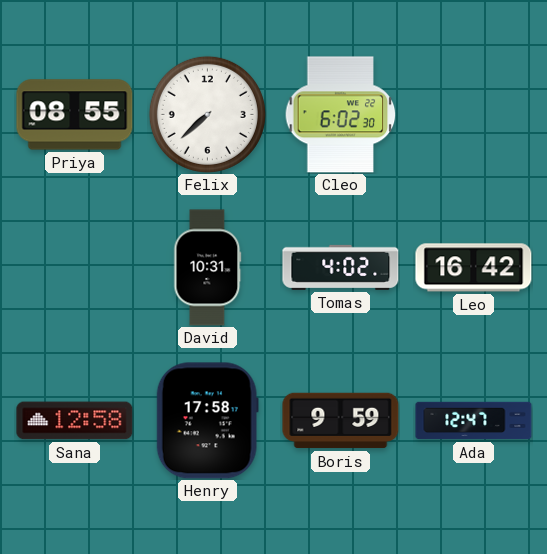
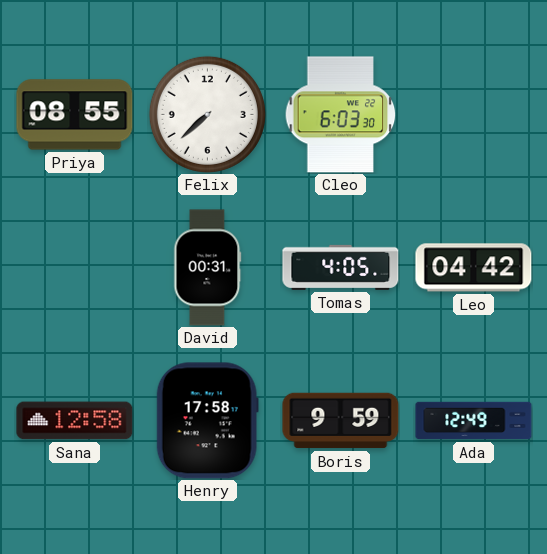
Cleo: 6:02 -> 6:03 (341, 115)
David: 10:31 -> 00:31 (208, 268)
Tomas: 4:02 -> 4:05 (341, 267)
Leo: 16:42 -> 04:42 (474, 268)
Ada: 12:47 -> 12:49 (474, 421)
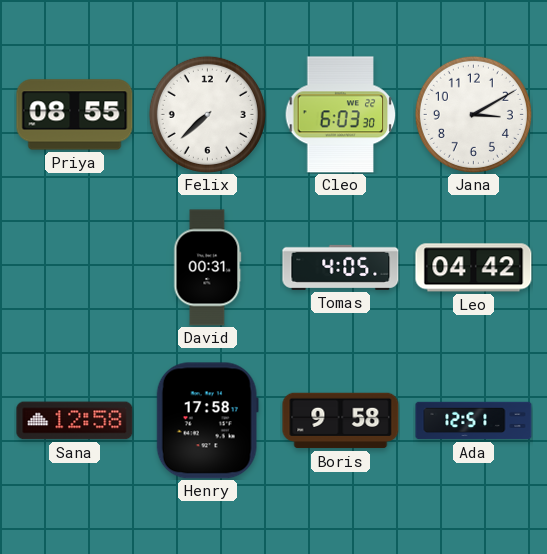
Jana: none -> 3:10 (473, 114)
Boris: 9:59 -> 9:58 (341, 421)
Ada: 12:49 -> 12:51 (474, 421)
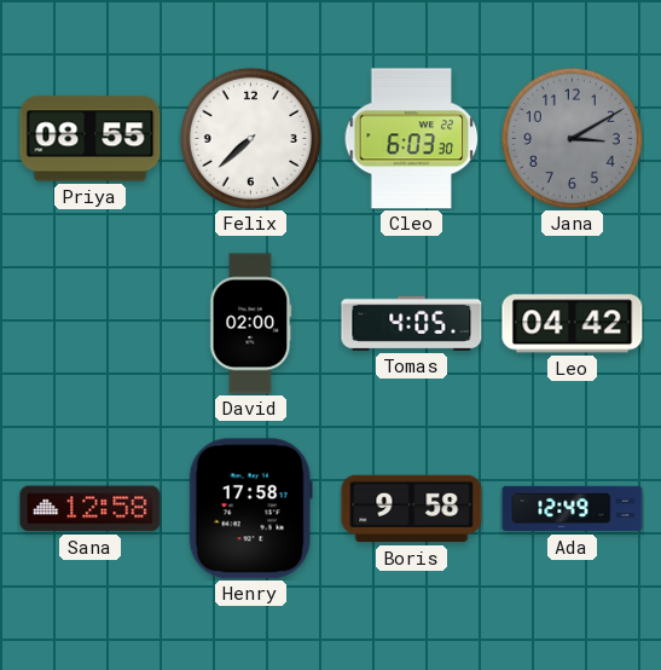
Jana dial: white -> grey (572, 138)
David: 00:31 -> 02:00 (251, 324)
Ada: 12:51 -> 12:49 (573, 509)
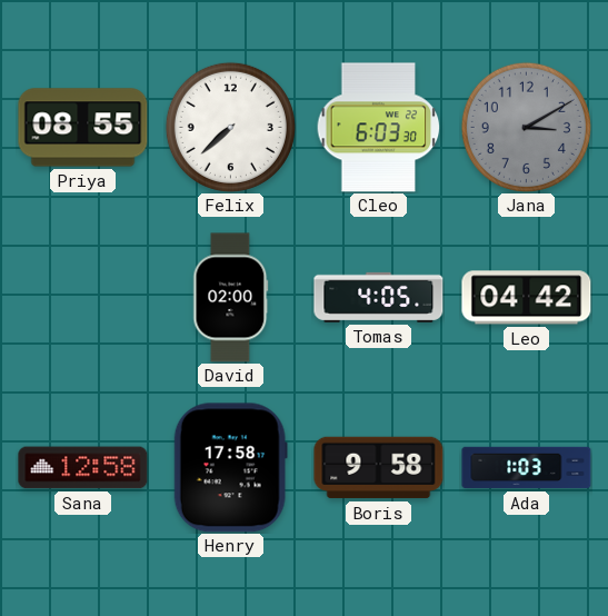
Ada: 12:49 -> 1:03 (527, 468)
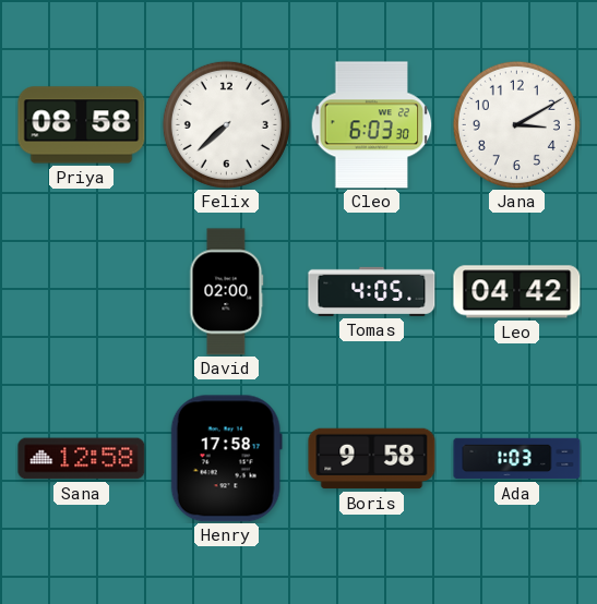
Priya: 08:55 -> 08:58 (82, 125)
Jana dial: grey -> white (516, 124)
